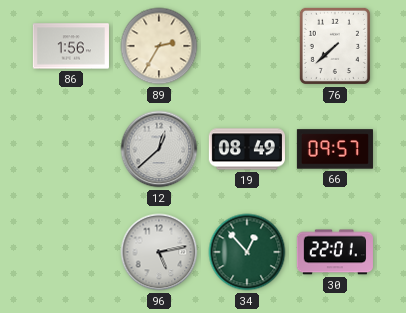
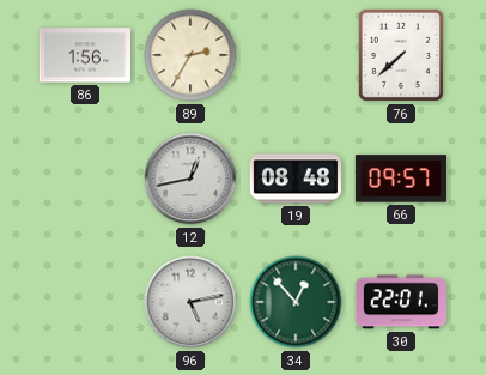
12: 12:38 -> 12:43 (190, 179)
19: 08:49 -> 08:48 (296, 179)
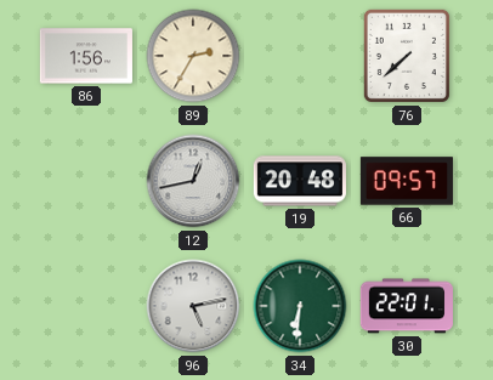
19: 08:48 -> 20:48 (300, 181)
34: 12:53 -> 6:31 (300, 306)
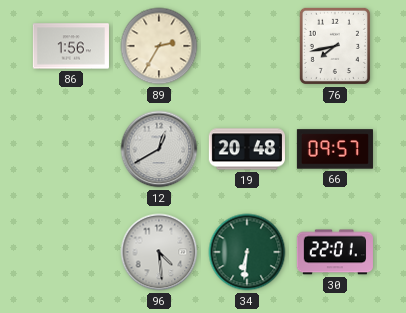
76: 7:38 -> 7:43 (335, 46)
12: 12:43 -> 12:40 (159, 149)
96: 5:13 -> 4:29 (159, 252)
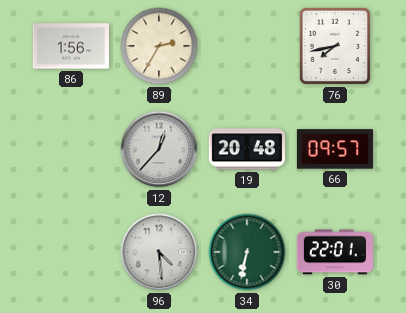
12: 12:40 -> 12:37 (159, 149)
34: 6:31 -> 6:32 (247, 252)
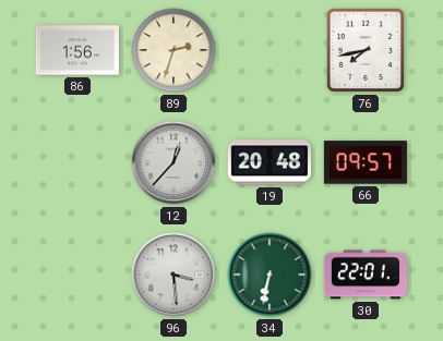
89: 2:35 -> 2:33 (173, 50)
96: 4:29 -> 3:29 (173, 275)
